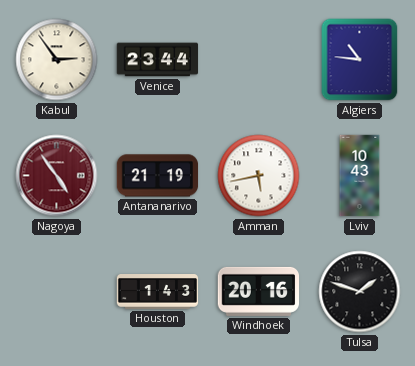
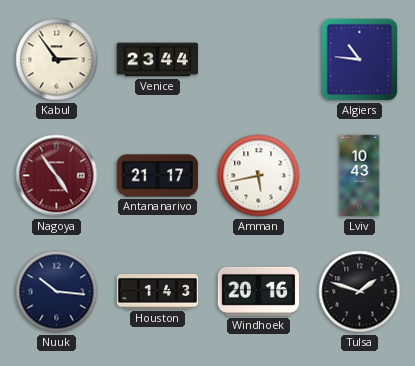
Antananarivo: 21:19 -> 21:17 (158, 176)
Nuuk: none -> 10:16 (57, 292)
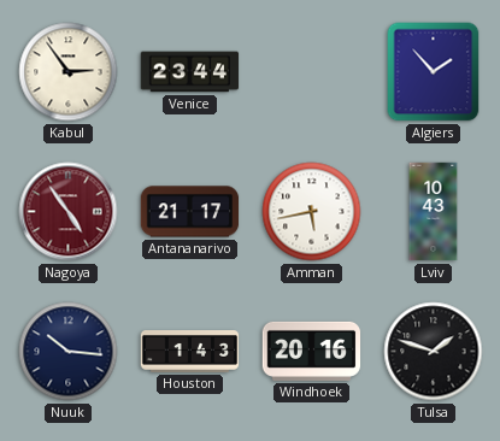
Algiers: 10:46 -> 1:53 (434, 72)
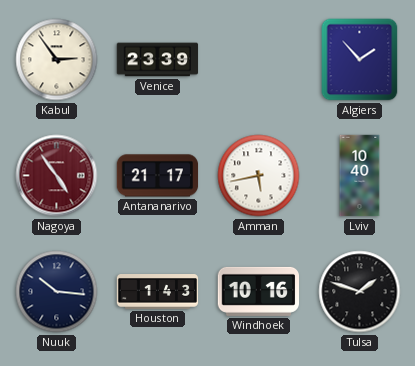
Venice: 23:44 -> 23:39 (158, 60)
Lviv: 10:43 -> 10:40 (360, 176)
Windhoek: 20:16 -> 10:16 (259, 291)
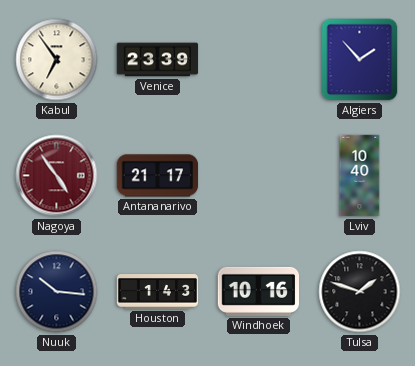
Kabul: 2:54 -> 6:54 (57, 60)
Amman: 5:43 -> none (259, 176)
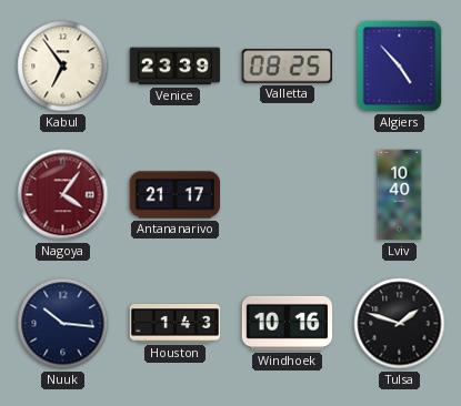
Valletta: none -> 08:25 (287, 67)
Algiers: 1:53 -> 4:53 (400, 67)
Nagoya: 4:54 -> 4:06 (63, 195)
